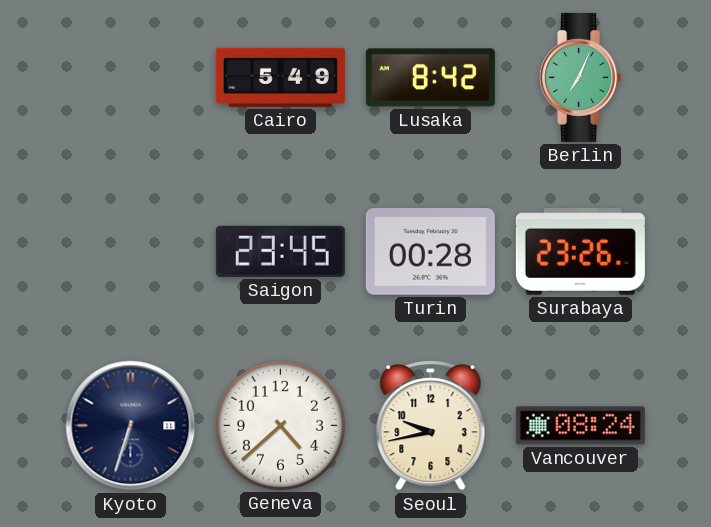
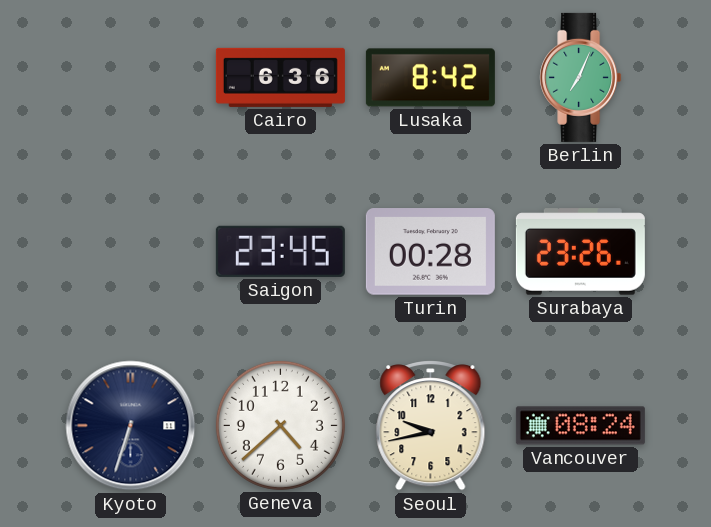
Cairo: 5:49 -> 6:36 (280, 77)
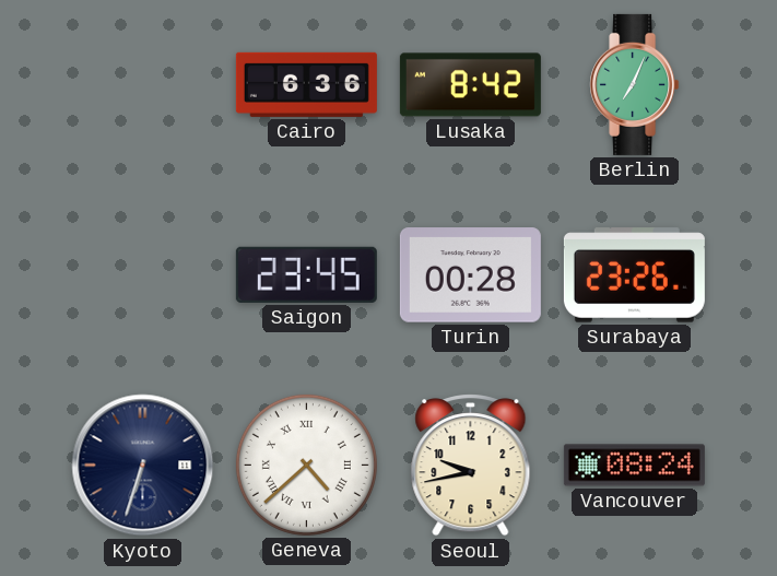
Geneva numerals: Arabic -> Roman (306, 465)
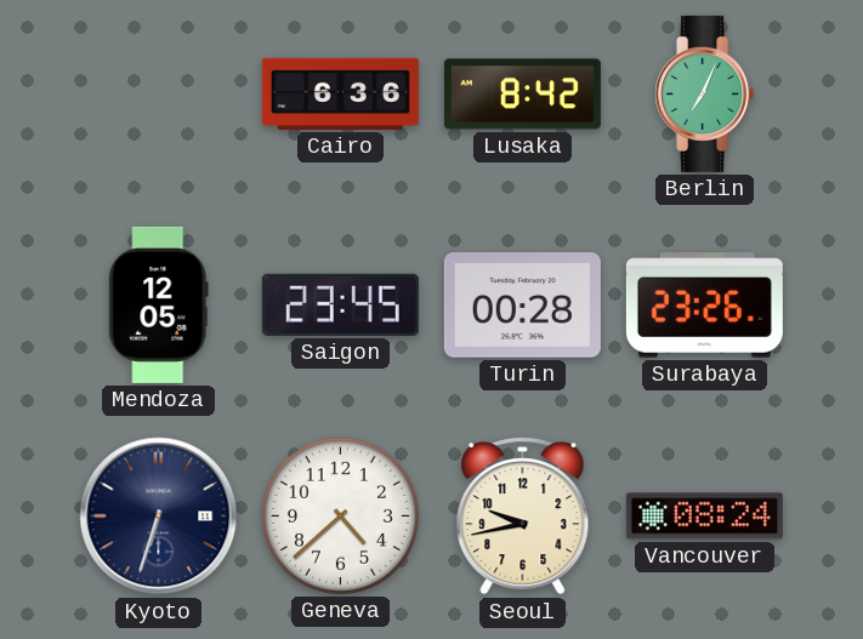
Mendoza: none -> 12:05 (159, 304)
Geneva numerals: Roman -> Arabic (340, 515)
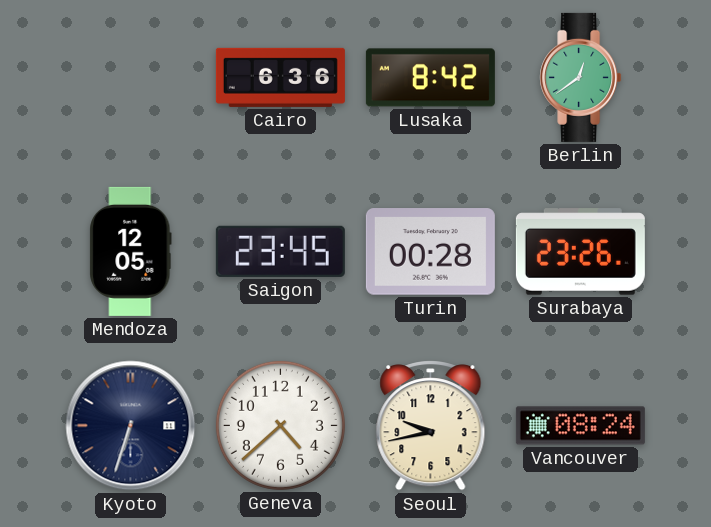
Berlin: 7:04 -> 12:39 (581, 77)
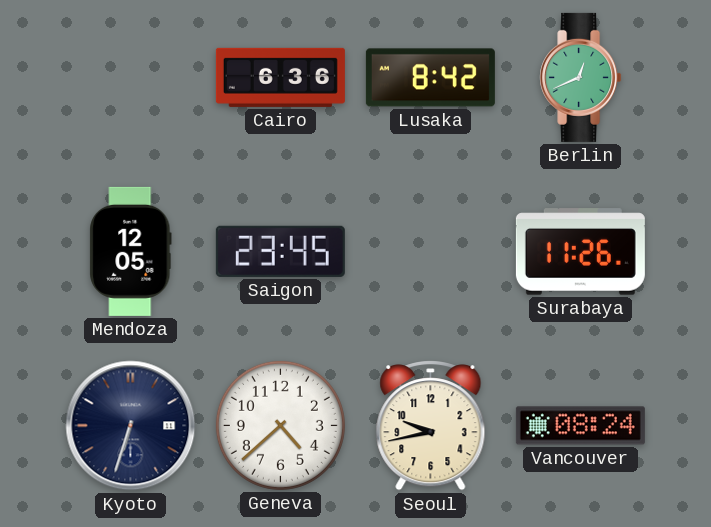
Berlin: 12:39 -> 12:41 (581, 77)
Turin: 00:28 -> none (430, 252)
Surabaya: 23:26 -> 11:26 (580, 252)
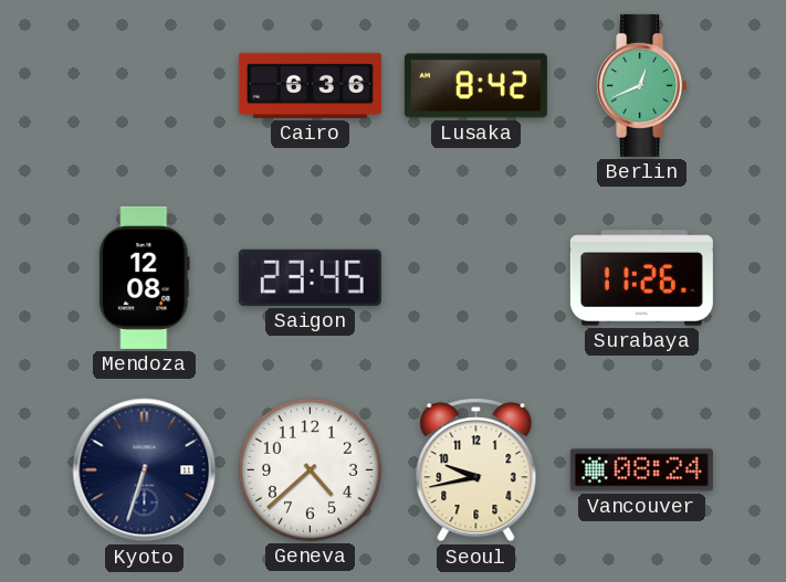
Mendoza: 12:05 -> 12:08 (145, 277)
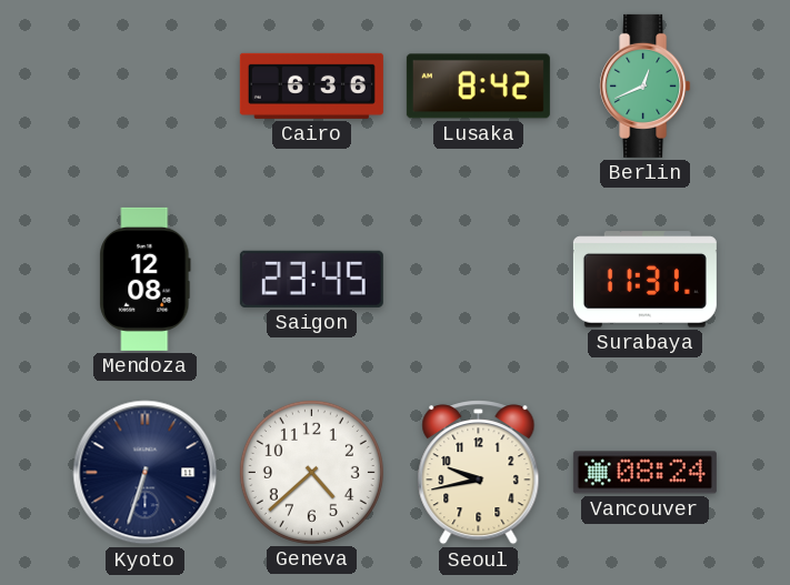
Surabaya: 11:26 -> 11:31 (644, 280)
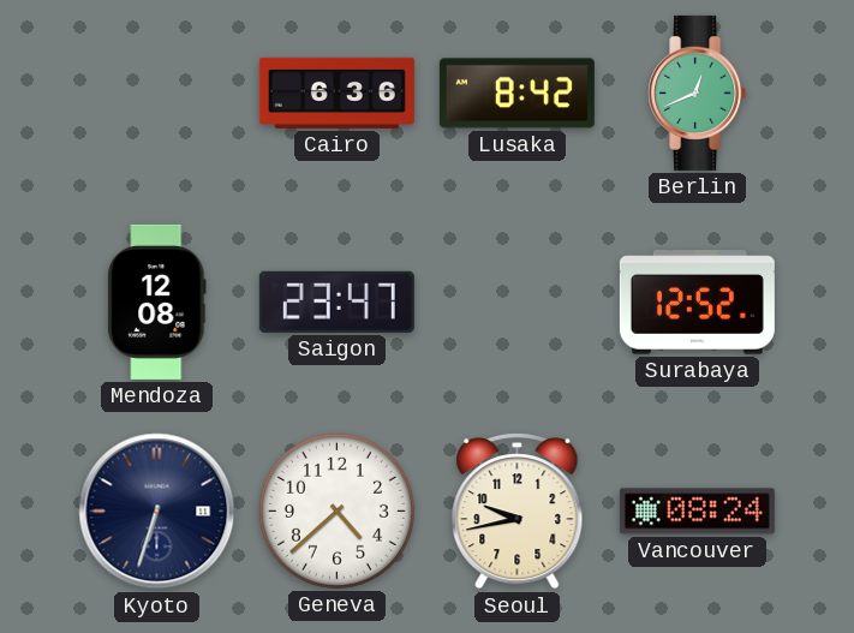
Saigon: 23:45 -> 23:47 (336, 301)
Surabaya: 11:31 -> 12:52 (697, 303)
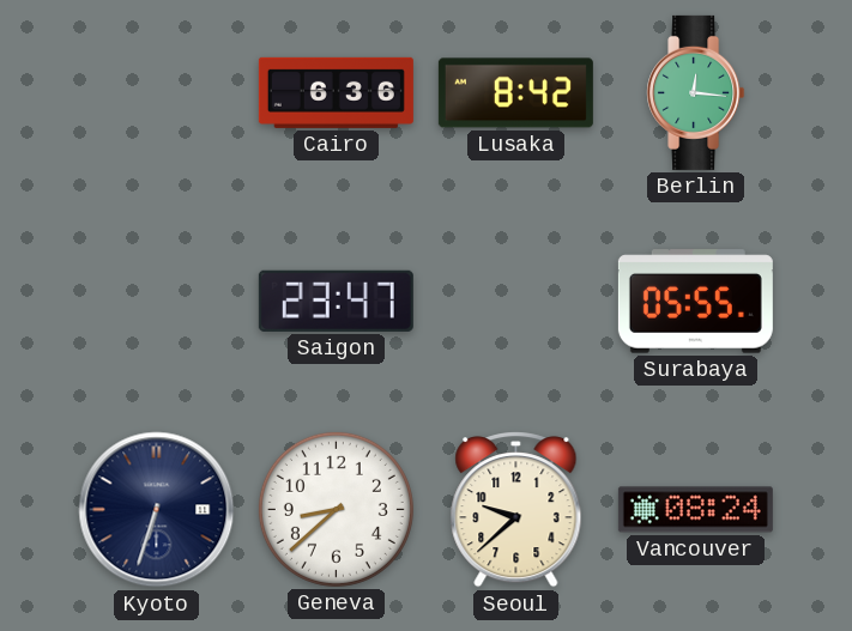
Berlin: 12:41 -> 12:16 (696, 92)
Mendoza: 12:08 -> none (157, 301)
Surabaya: 12:52 -> 05:55 (695, 302)
Geneva: 4:38 -> 8:38 (336, 509)
Seoul: 9:43 -> 9:38 (516, 510)
